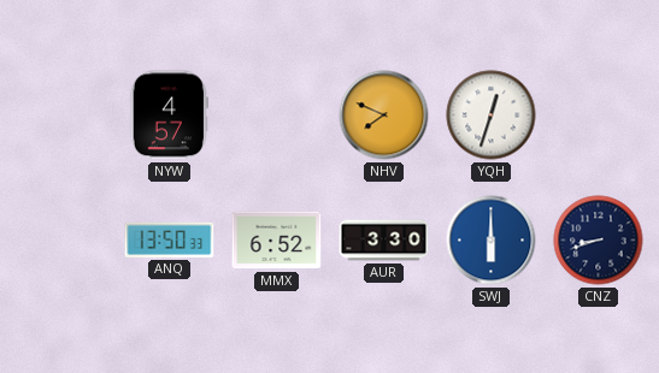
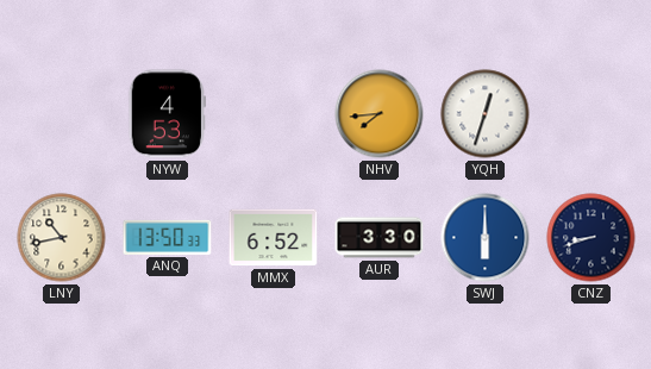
NYW: 4:57 -> 4:53 (167, 114)
NHV: 7:49 -> 7:44 (380, 114)
LNY: none -> 10:43 (62, 238)
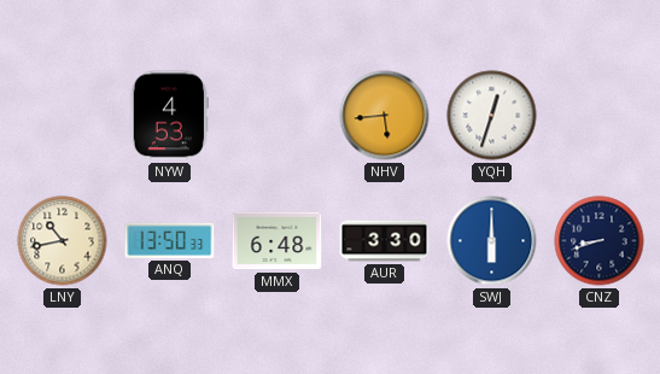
NHV: 7:44 -> 5:44 (385, 116)
MMX: 6:52 -> 6:48 (278, 241)
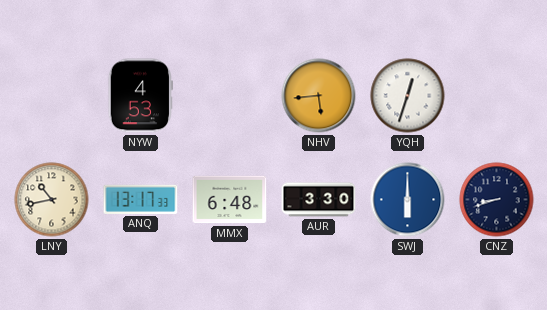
ANQ: 13:50 -> 13:17 (141, 199)
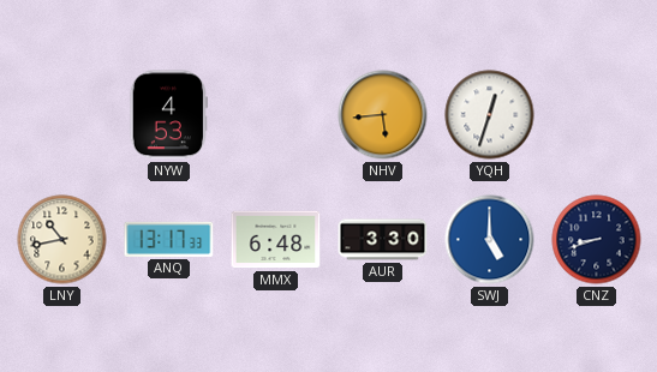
SWJ: 6:00 -> 5:00 (490, 240)
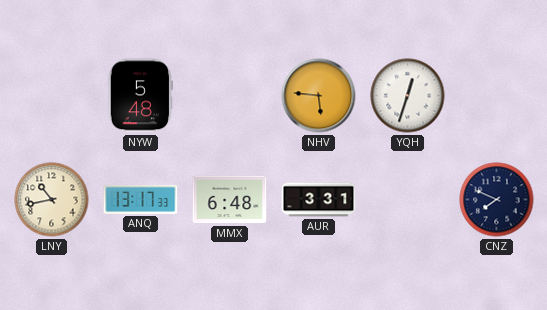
NYW: 4:53 -> 5:48 (140, 96)
NHV: 5:44 -> 5:46 (319, 96)
AUR: 3:30 -> 3:31 (319, 200)
SWJ: 5:00 -> none (490, 240)
CNZ: 8:42 -> 7:49 (497, 200)
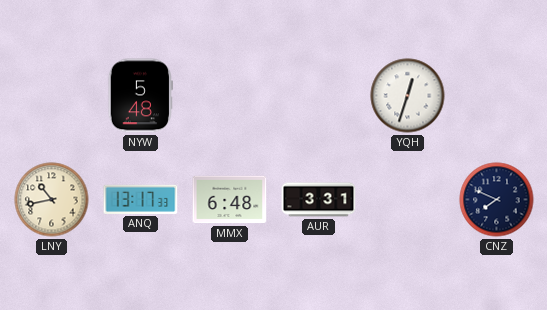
NHV: 5:46 -> none (319, 96)
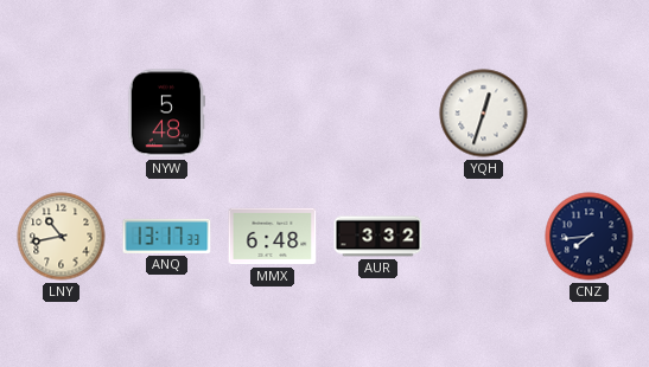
AUR: 3:31 -> 3:32 (378, 237)
CNZ: 7:49 -> 7:44 (590, 237)
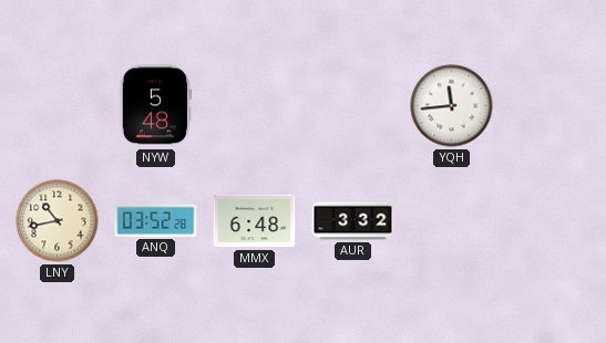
YQH: 12:33 -> 11:44 (452, 106)
ANQ: 13:17 -> 03:52 (156, 220)
CNZ: 7:44 -> none (590, 237)
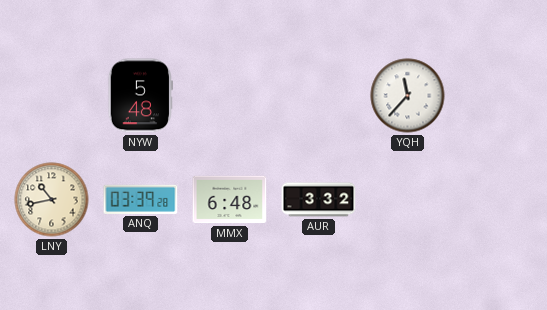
YQH: 11:44 -> 11:37 (408, 96)
ANQ: 03:52 -> 03:39 (141, 199)
